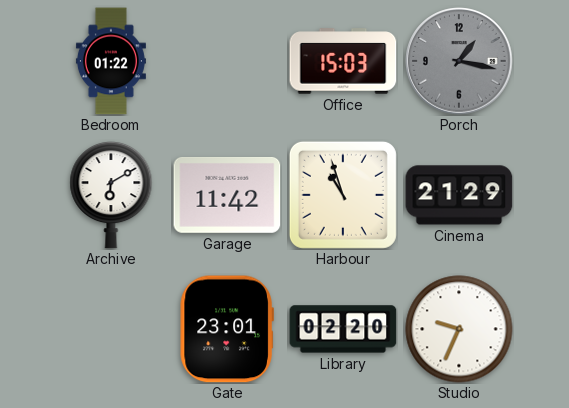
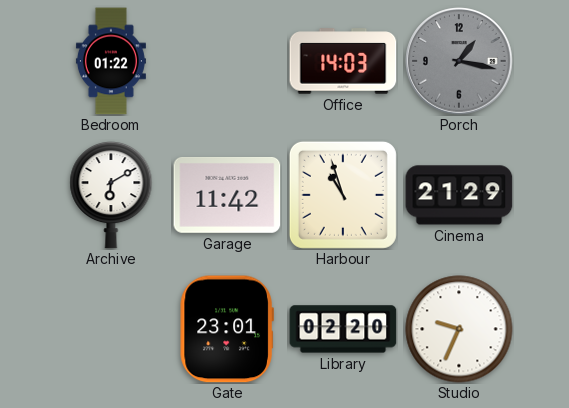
Office: 15:03 -> 14:03 (343, 61)
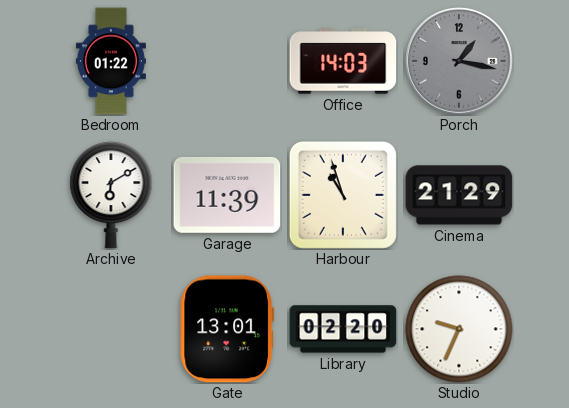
Garage: 11:42 -> 11:39 (227, 195)
Gate: 23:01 -> 13:01 (227, 329)
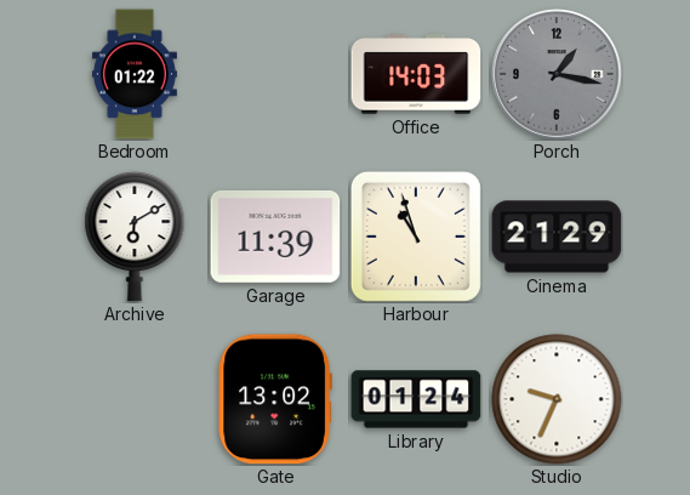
Gate: 13:01 -> 13:02 (275, 399)
Library: 02:20 -> 01:24 (416, 399)
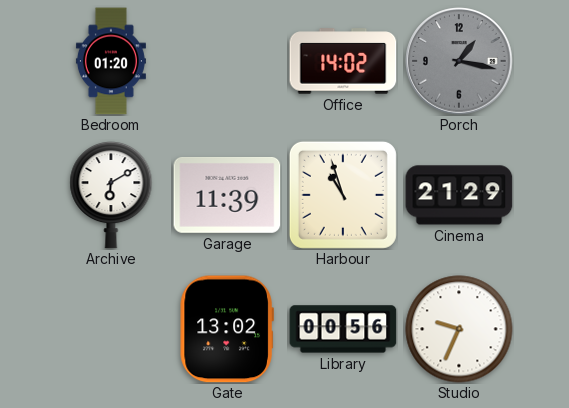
Bedroom: 01:22 -> 01:20 (111, 61)
Office: 14:03 -> 14:02 (343, 61)
Library: 01:24 -> 00:56 (343, 329)
